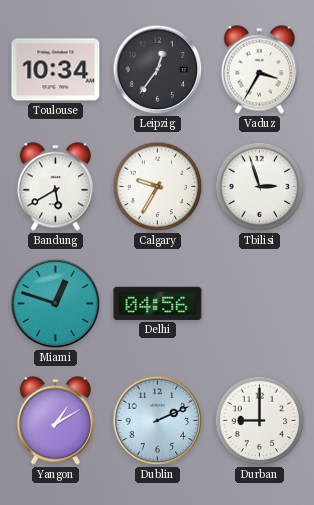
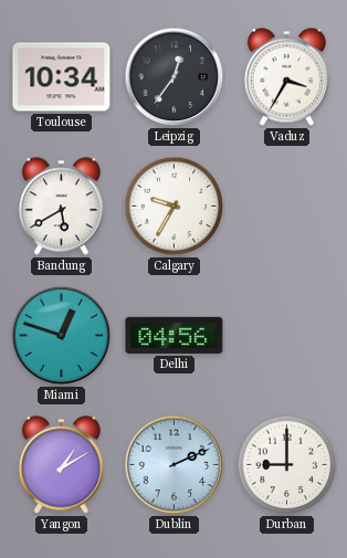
Tbilisi: 2:57 -> none (260, 187)
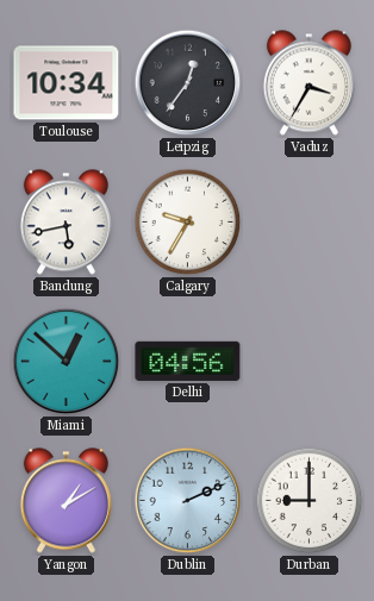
Bandung: 5:40 -> 5:43 (66, 223)
Miami: 12:48 -> 12:52 (67, 362)
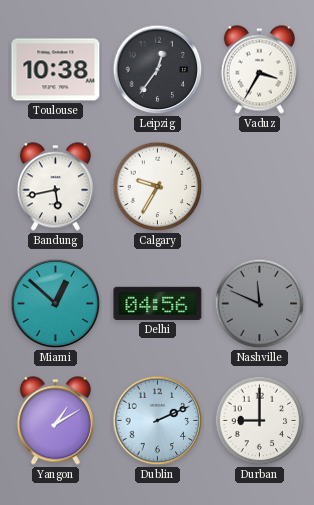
Toulouse: 10:34 -> 10:38 (56, 70)
Nashville: none -> 11:49 (260, 304)
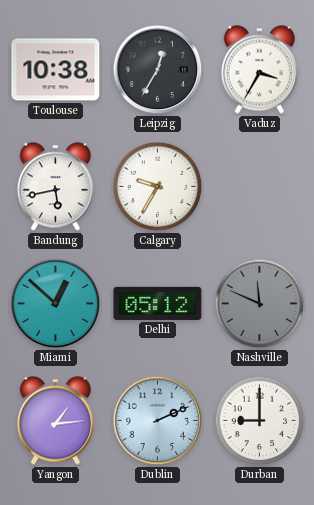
Leipzig: 12:36 -> 12:35 (158, 70)
Delhi: 04:56 -> 05:12 (158, 303)
Yangon: 1:10 -> 1:14 (55, 421)
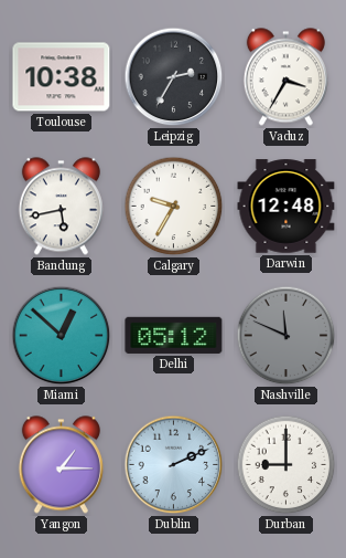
Leipzig: 12:35 -> 2:35 (174, 77)
Darwin: none -> 12:48 (286, 207)
Yangon: 1:14 -> 1:15 (61, 465)
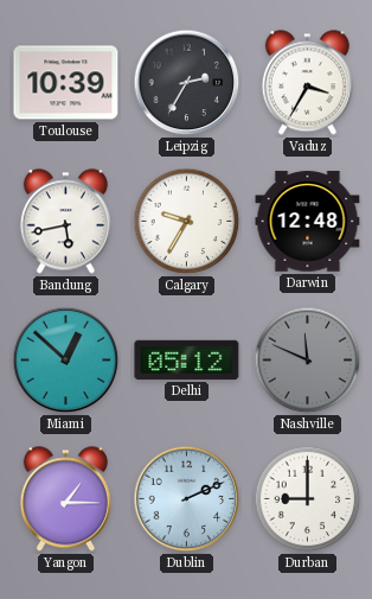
Toulouse: 10:38 -> 10:39 (66, 83)
